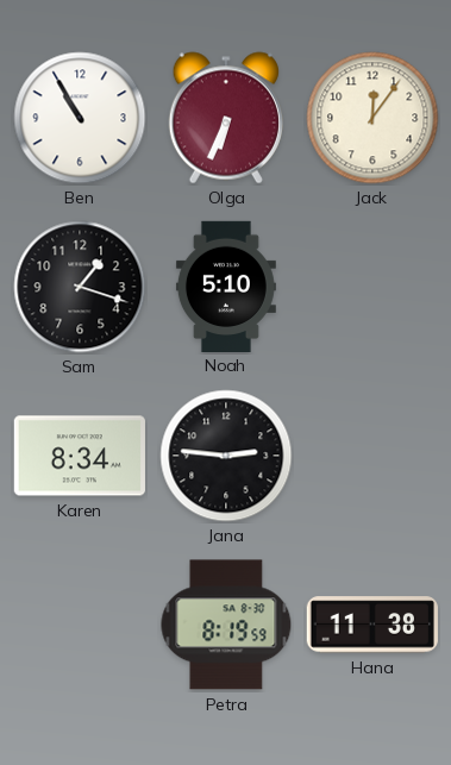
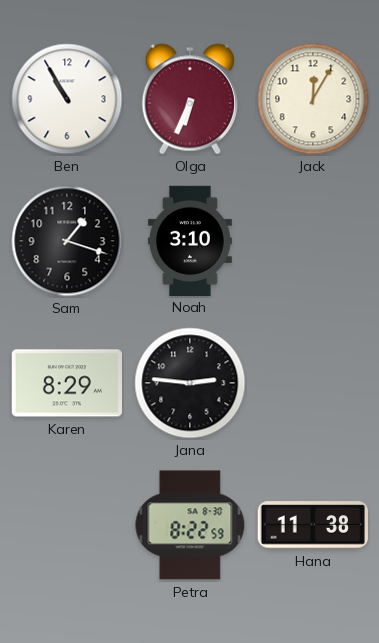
Jack: 12:06 -> 12:05 (313, 99)
Noah: 5:10 -> 3:10 (190, 240)
Karen: 8:34 -> 8:29 (67, 383)
Petra: 8:19 -> 8:22 (190, 525)
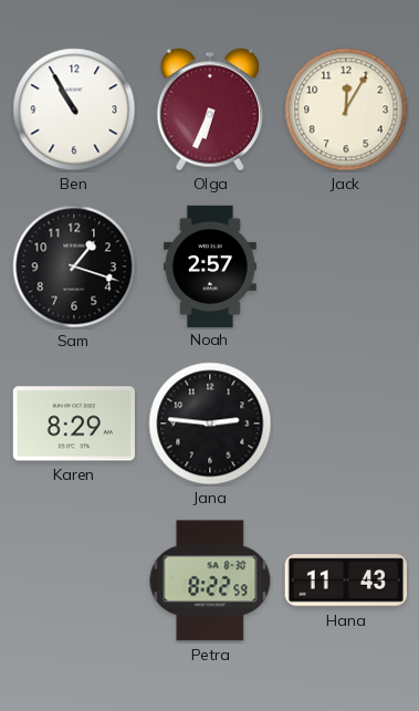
Noah: 3:10 -> 2:57 (210, 265)
Hana: 11:38 -> 11:43 (346, 581)
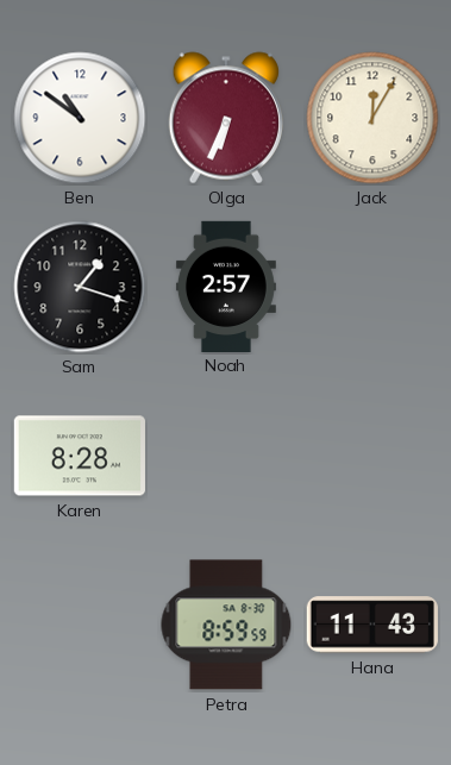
Ben: 10:55 -> 10:51 (80, 118)
Karen: 8:29 -> 8:28 (80, 456)
Jana: 2:46 -> none (210, 424)
Petra: 8:22 -> 8:59 (226, 625)
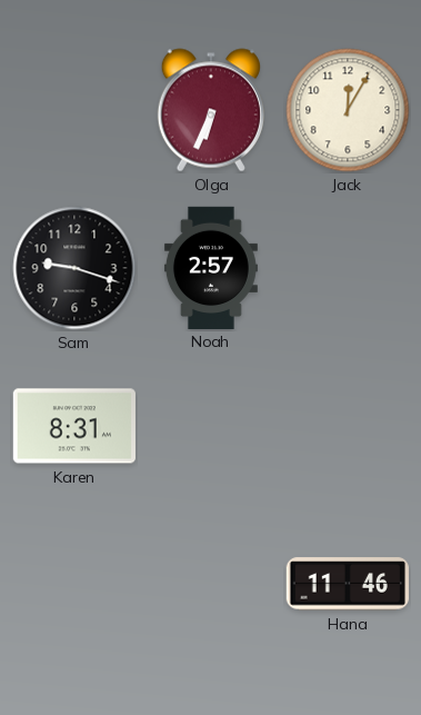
Ben: 10:51 -> none (80, 118)
Sam: 1:18 -> 9:18 (74, 268)
Karen: 8:28 -> 8:31 (74, 426)
Petra: 8:59 -> none (226, 625)
Hana: 11:43 -> 11:46 (348, 584)
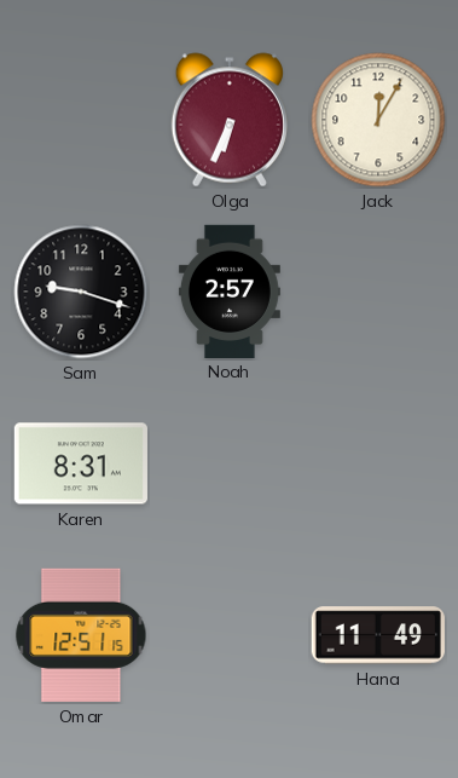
Omar: none -> 12:51 (81, 635)
Hana: 11:46 -> 11:49 (378, 635)
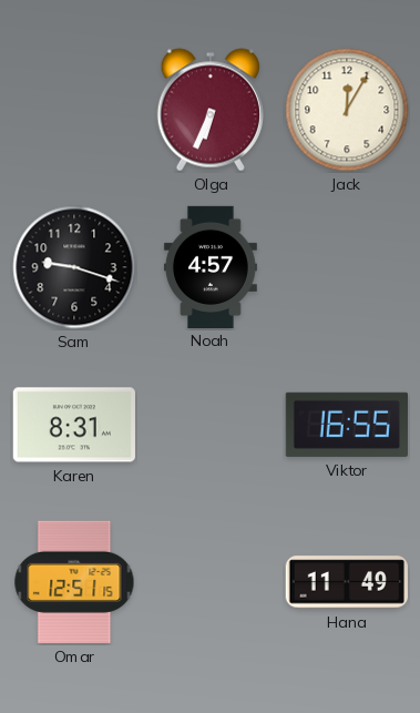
Noah: 2:57 -> 4:57 (211, 266)
Viktor: none -> 16:55 (347, 425)
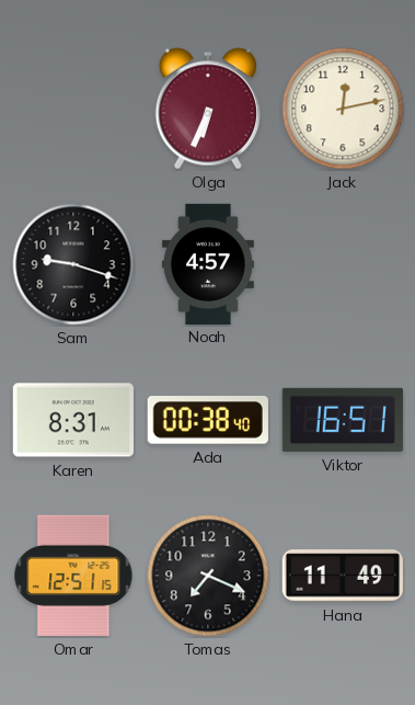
Jack: 12:05 -> 12:13 (343, 109)
Ada: none -> 00:38 (208, 421)
Viktor: 16:55 -> 16:51 (343, 420)
Tomas: none -> 7:19 (208, 576)
